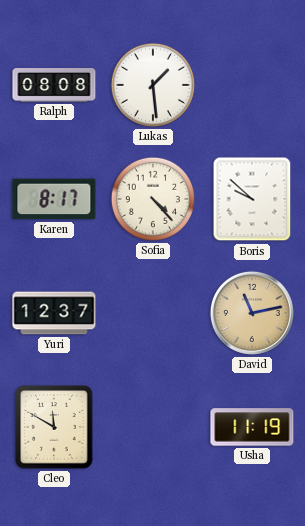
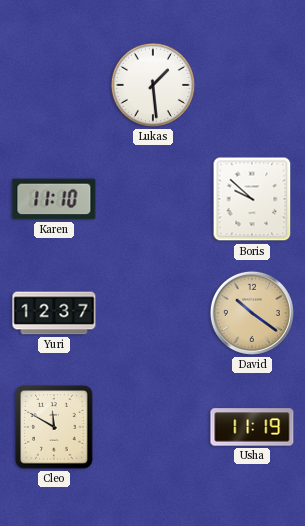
Ralph: 08:08 -> none (54, 86)
Karen: 8:17 -> 11:10 (54, 199)
Sofia: 4:23 -> none (153, 199)
David: 11:13 -> 10:21 (252, 313)
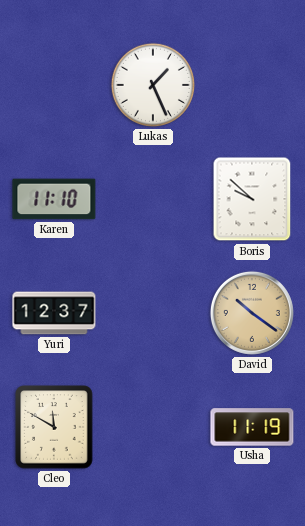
Lukas: 1:29 -> 1:26 (153, 85)
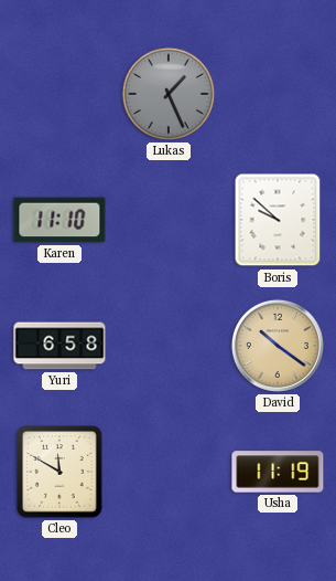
Lukas dial: white -> grey (169, 94)
Yuri: 12:37 -> 6:58 (59, 346)
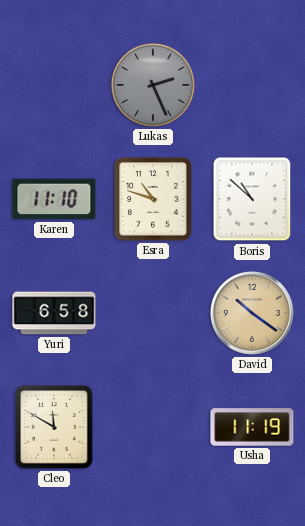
Lukas: 1:26 -> 2:26 (153, 85)
Esra: none -> 10:48 (153, 199)
Boris: 9:52 -> 10:52 (252, 199)
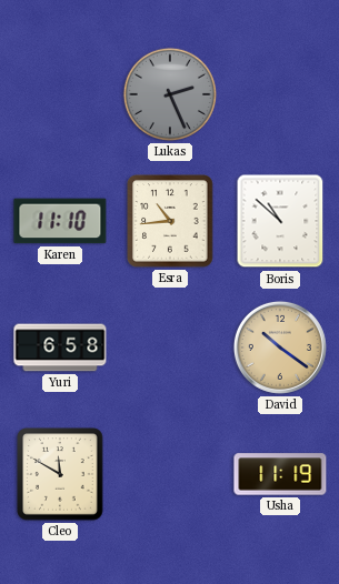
Esra: 10:48 -> 10:44 (170, 221)
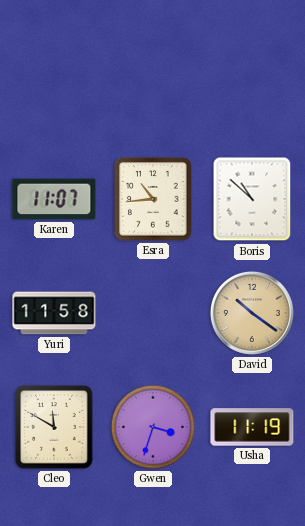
Lukas: 2:26 -> none (170, 94)
Karen: 11:10 -> 11:07 (54, 199)
Yuri: 6:58 -> 11:58 (54, 313)
Gwen: none -> 3:33 (153, 427)
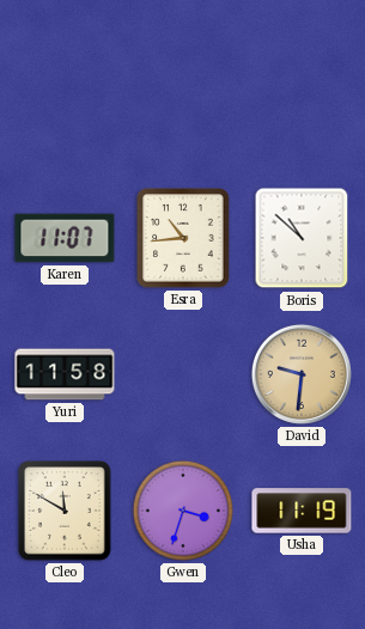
David: 10:21 -> 9:31 (302, 374)
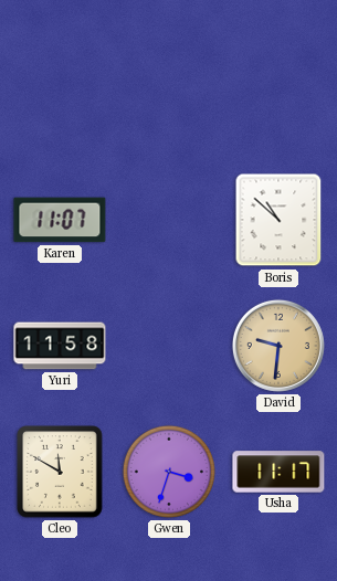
Esra: 10:44 -> none (183, 238)
Usha: 11:19 -> 11:17 (278, 472)
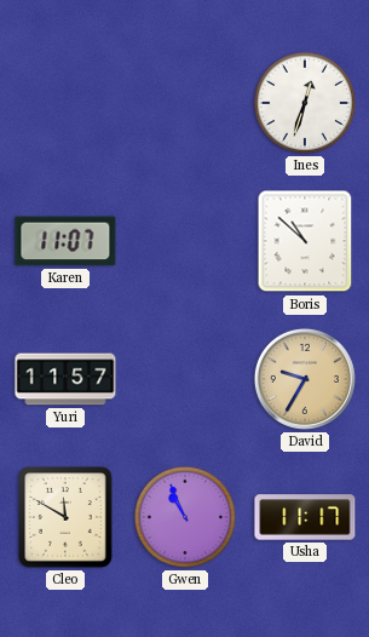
Ines: none -> 12:33 (305, 103)
Yuri: 11:58 -> 11:57 (65, 379)
David: 9:31 -> 9:35 (305, 379)
Gwen: 3:33 -> 10:56 (185, 517)
